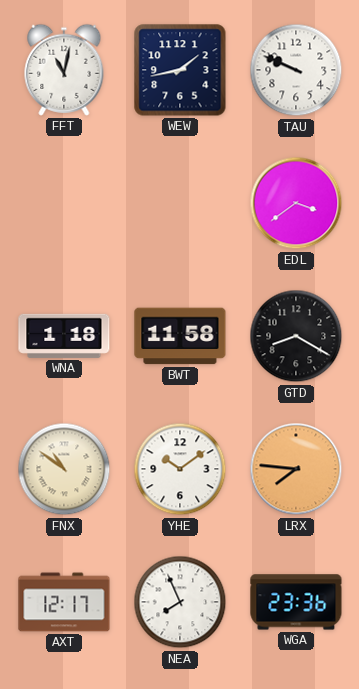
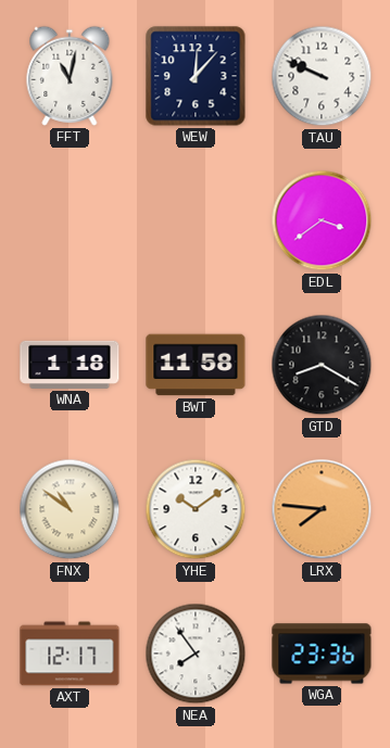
WEW: 1:43 -> 12:07 (196, 76)
NEA: 7:56 -> 7:54 (196, 654)
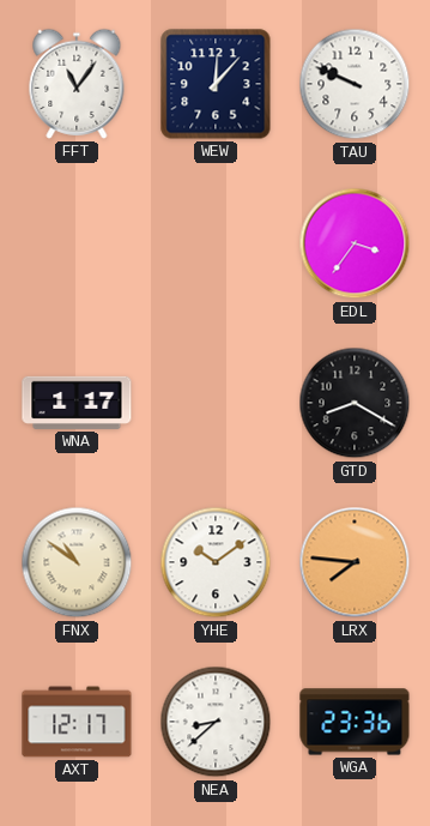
FFT: 11:02 -> 11:06 (77, 84)
EDL: 3:39 -> 3:36 (355, 243)
WNA: 1:18 -> 1:17 (77, 403)
BWT: 11:58 -> none (196, 365)
NEA: 7:54 -> 8:38 (216, 722)
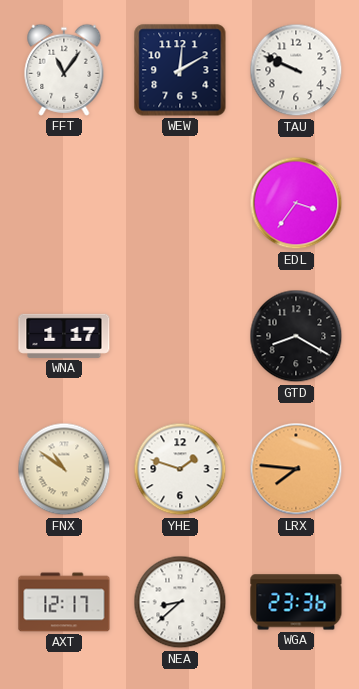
WEW: 12:07 -> 12:10 (180, 70)
YHE: 10:09 -> 1:48 (180, 469)
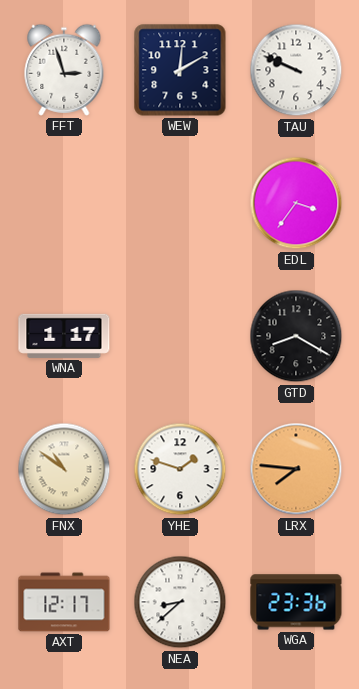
FFT: 11:06 -> 2:57 (64, 70)
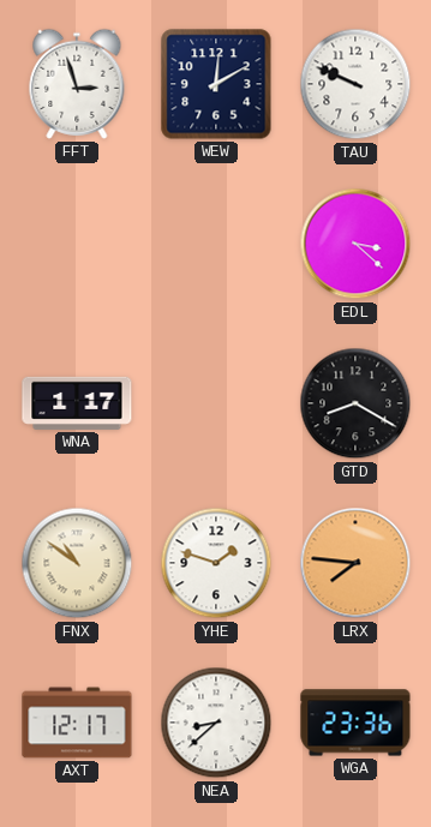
EDL: 3:36 -> 3:22 (355, 244)
